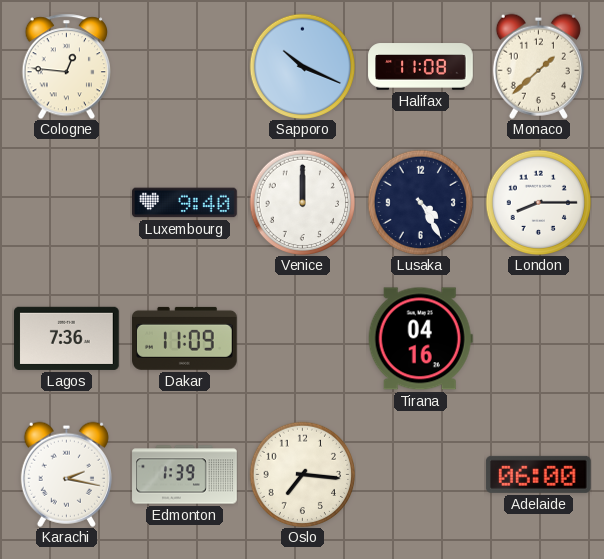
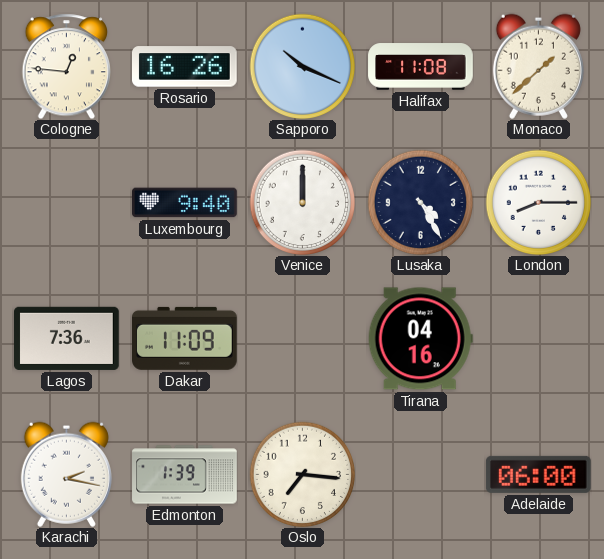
Rosario: none -> 16:26 (185, 67)
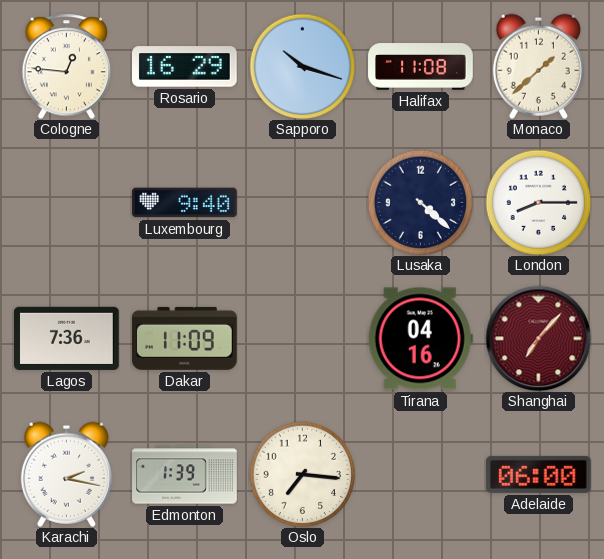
Rosario: 16:26 -> 16:29 (185, 67)
Sapporo: 10:19 -> 10:18 (302, 66)
Venice: 12:00 -> none (302, 202)
Lusaka: 4:25 -> 4:22 (420, 202)
Shanghai: none -> 7:07 (538, 338)
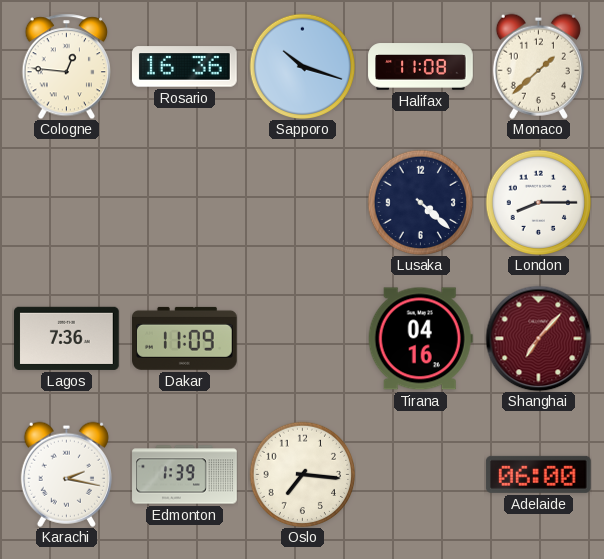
Rosario: 16:29 -> 16:36 (185, 67)
Luxembourg: 9:40 -> none (185, 203)
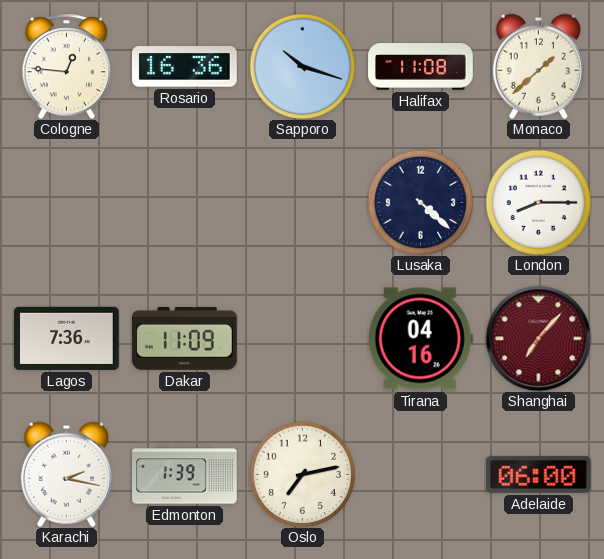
Oslo: 7:16 -> 7:13 (302, 474)
